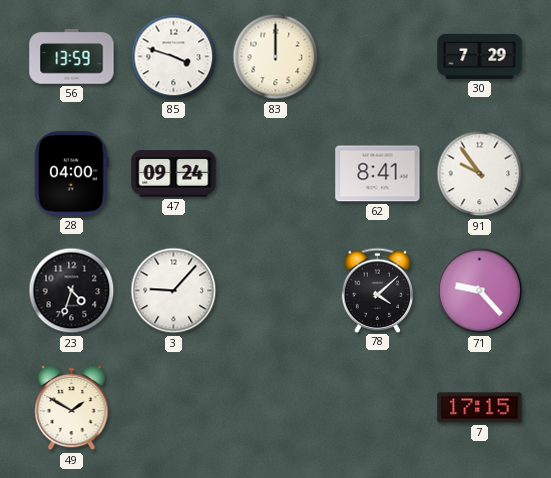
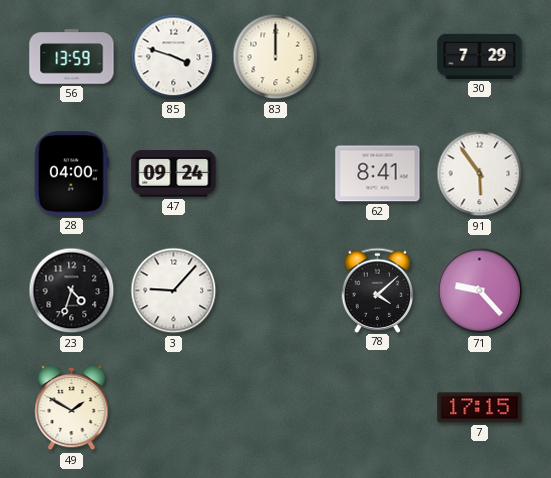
91: 9:54 -> 5:54 (480, 174)
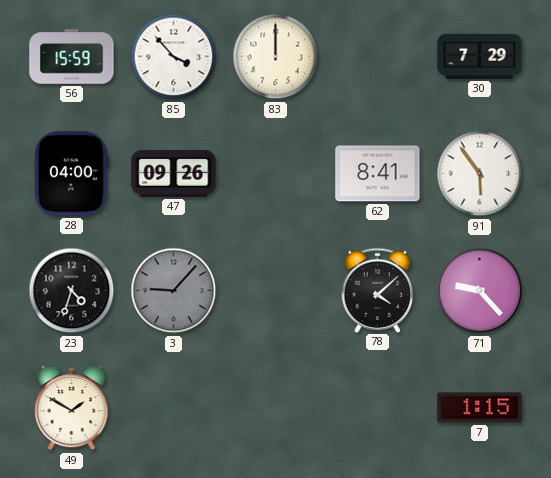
56: 13:59 -> 15:59 (72, 57)
85: 3:48 -> 3:53 (174, 57)
47: 09:24 -> 09:26 (174, 174)
3 dial: white -> grey (174, 291)
7: 17:15 -> 1:15 (480, 408)
